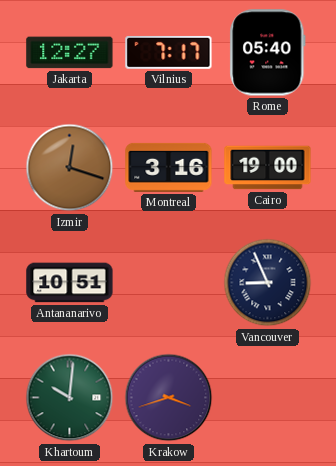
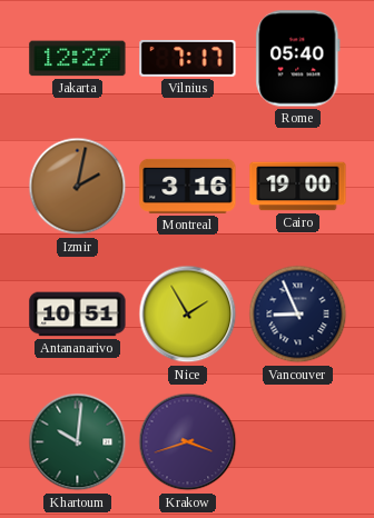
Izmir: 12:18 -> 2:02 (78, 187)
Nice: none -> 1:55 (188, 315)
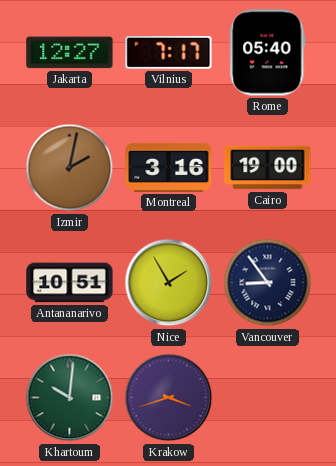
Vancouver: 8:56 -> 8:54 (268, 283)
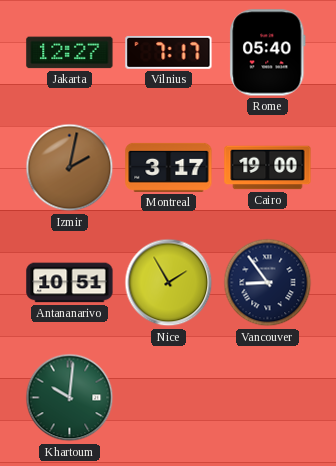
Montreal: 3:16 -> 3:17 (169, 167)
Krakow: 3:42 -> none (169, 398)
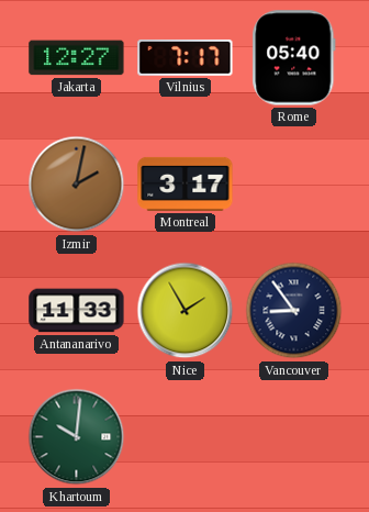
Cairo: 19:00 -> none (268, 168)
Antananarivo: 10:51 -> 11:33 (77, 311)
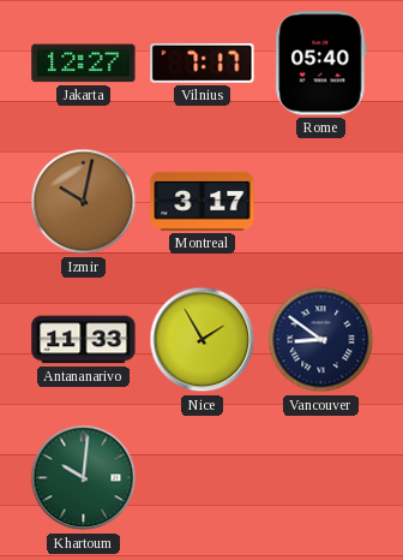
Izmir: 2:02 -> 10:02 (84, 202)
Vancouver: 8:54 -> 8:51 (321, 340)
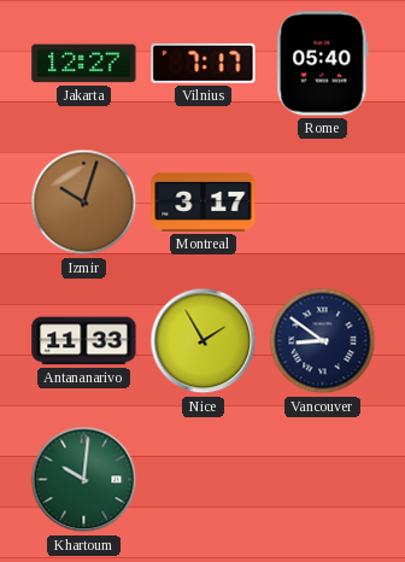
Izmir: 10:02 -> 10:03 (84, 203)
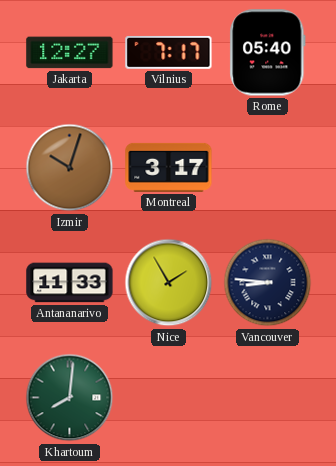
Vancouver: 8:51 -> 8:46 (268, 283)
Khartoum: 10:01 -> 8:01 (70, 398)
